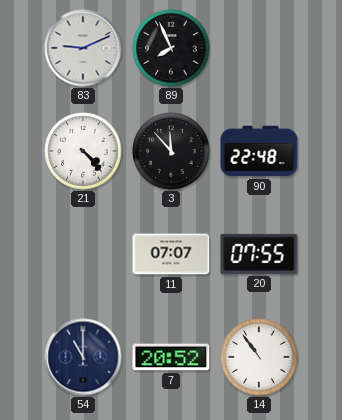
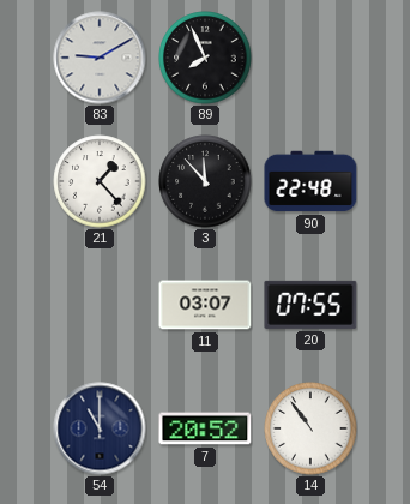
83: 9:11 -> 9:10 (100, 58)
21: 4:23 -> 1:23 (100, 181)
11: 07:07 -> 03:07 (205, 305)
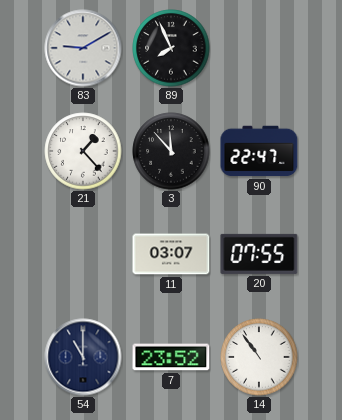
90: 22:48 -> 22:47 (259, 151)
7: 20:52 -> 23:52 (171, 357)
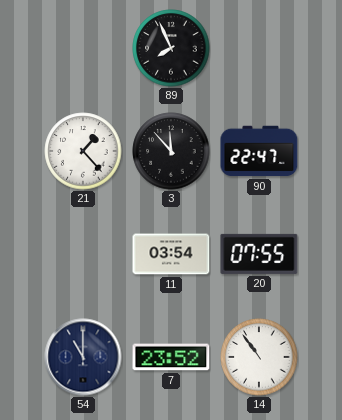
83: 9:10 -> none (83, 48)
11: 03:07 -> 03:54 (171, 254)
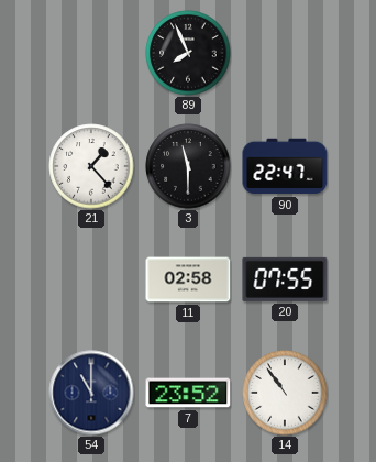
3: 11:53 -> 11:30 (188, 166)
11: 03:54 -> 02:58 (188, 279)
